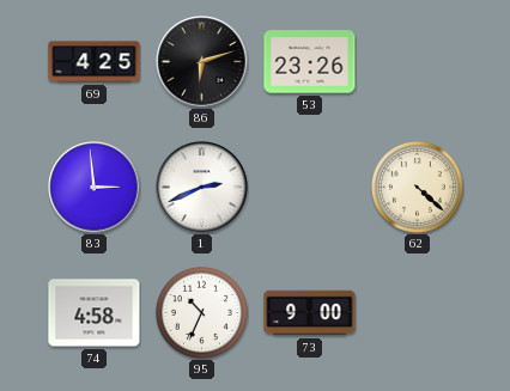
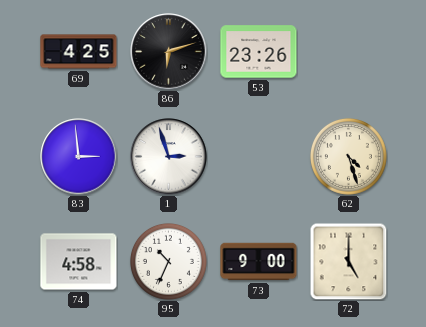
1: 2:41 -> 2:57 (169, 157)
62: 4:22 -> 4:27 (348, 156)
72: none -> 5:00 (348, 261)
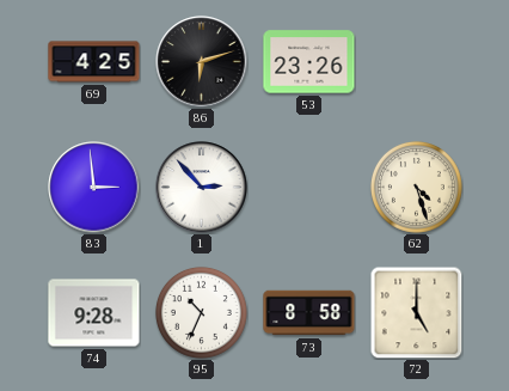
1: 2:57 -> 2:53 (202, 188)
74: 4:58 -> 9:28 (94, 313)
73: 9:00 -> 8:58 (309, 313)
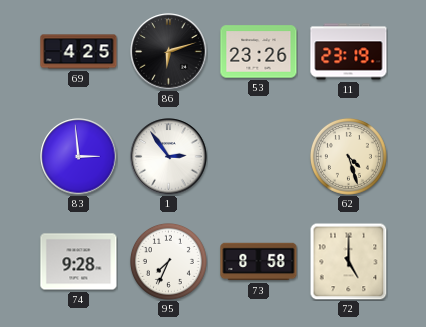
11: none -> 23:19 (349, 52)
1: 2:53 -> 2:54 (169, 157)
95: 10:34 -> 7:34 (168, 261)
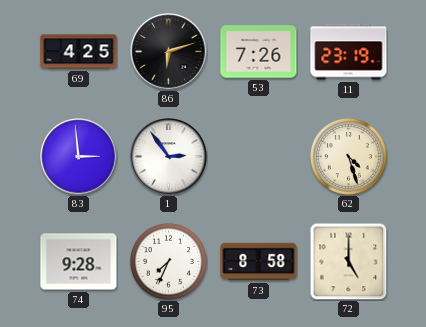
53: 23:26 -> 7:26 (259, 52)
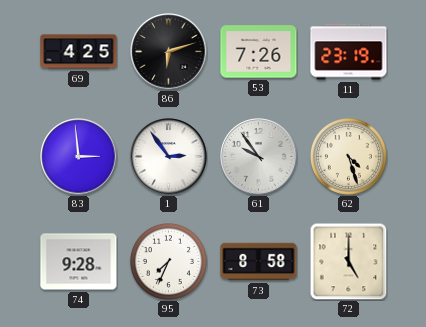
61: none -> 9:54 (259, 157)
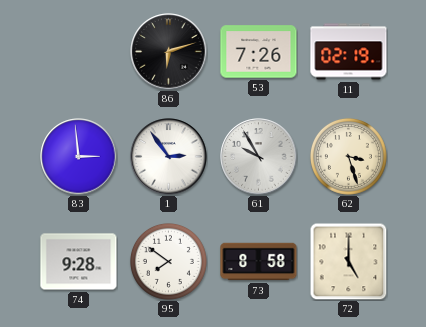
69: 4:25 -> none (79, 52)
11: 23:19 -> 02:19 (349, 52)
61: 9:54 -> 9:55 (259, 157)
62: 4:27 -> 3:27 (348, 156)
95: 7:34 -> 7:51 (168, 261)
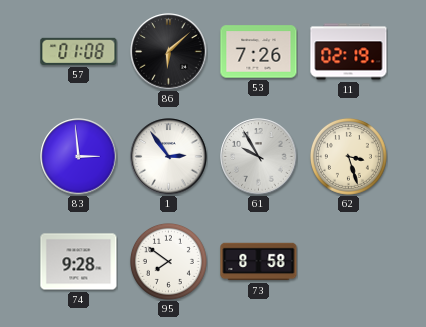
57: none -> 01:08 (79, 51)
86: 6:12 -> 6:08 (169, 52)
72: 5:00 -> none (348, 261)
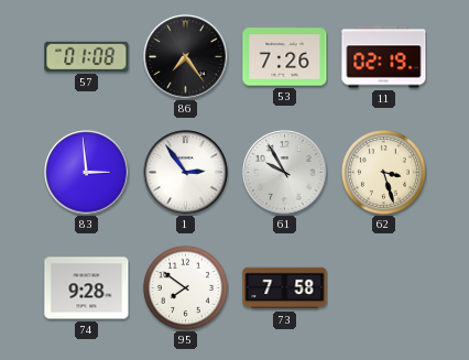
86: 6:08 -> 7:24 (186, 57)
73: 8:58 -> 7:58 (285, 288)
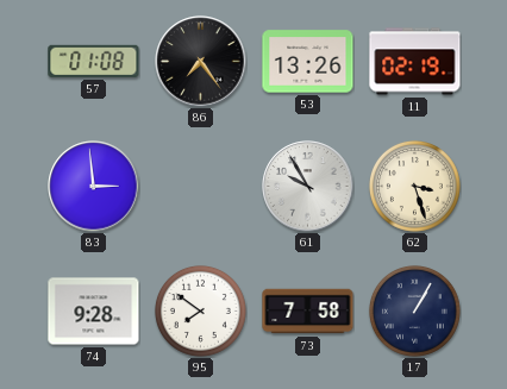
53: 7:26 -> 13:26 (308, 62)
1: 2:54 -> none (186, 173)
17: none -> 1:05 (414, 310)
